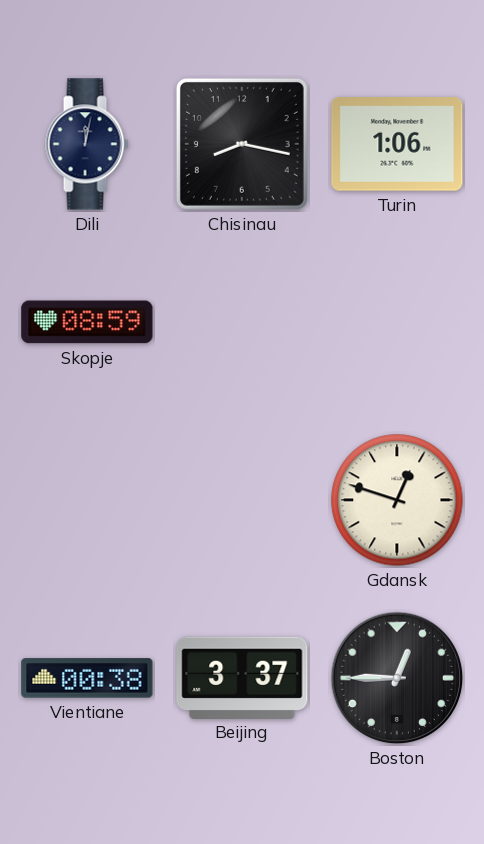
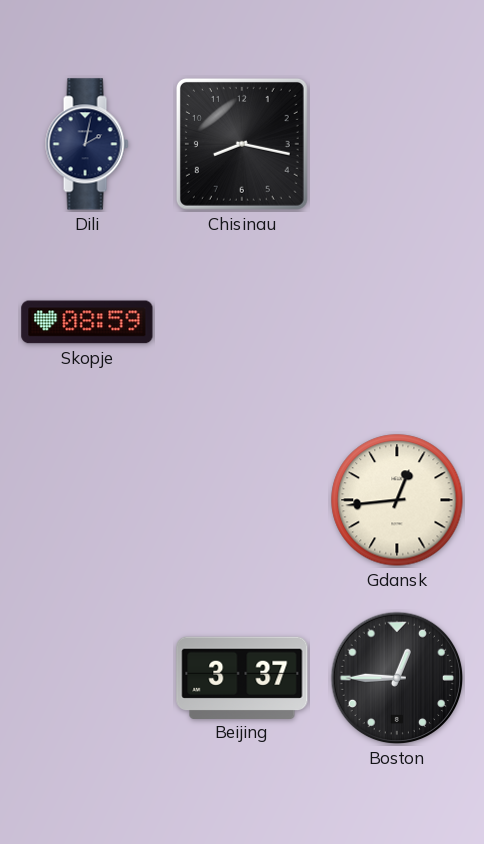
Dili: 12:02 -> 2:02 (87, 144)
Turin: 1:06 -> none (397, 145)
Gdansk: 12:48 -> 12:44 (397, 500)
Vientiane: 00:38 -> none (87, 678)
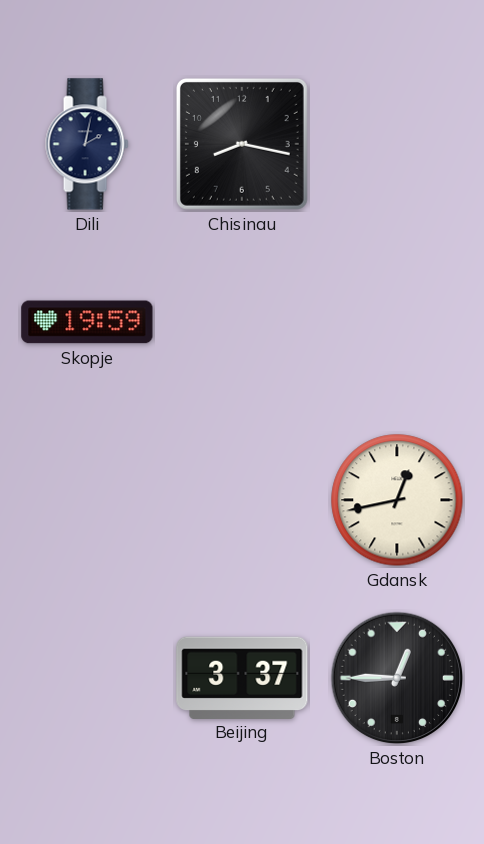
Skopje: 08:59 -> 19:59 (87, 322)
Gdansk: 12:44 -> 12:43 (397, 500)
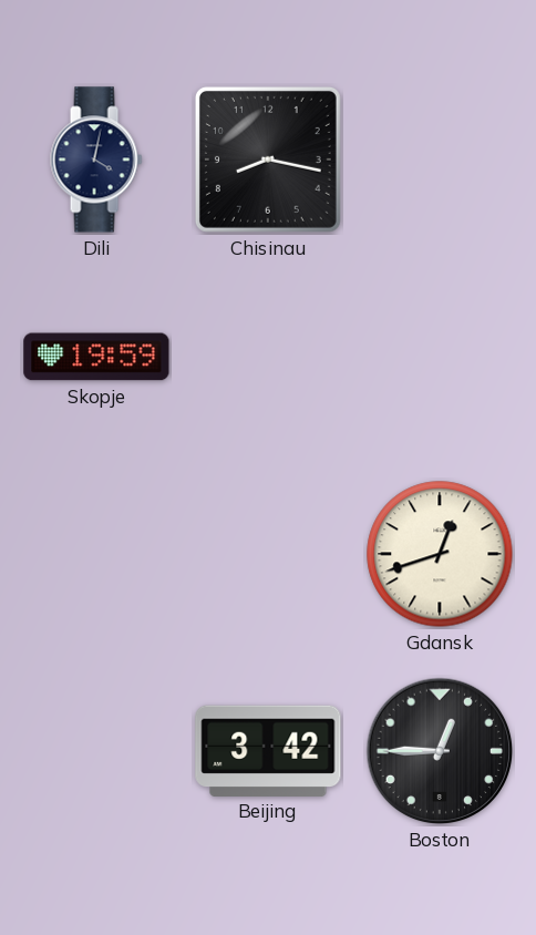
Dili: 2:02 -> 4:02 (96, 160)
Gdansk: 12:43 -> 12:42 (440, 554)
Beijing: 3:37 -> 3:42 (268, 750)
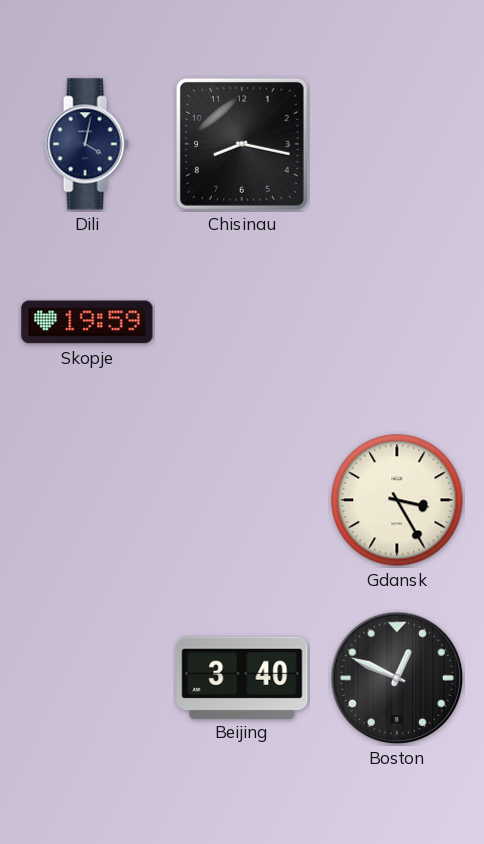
Gdansk: 12:42 -> 3:25 (397, 500)
Beijing: 3:42 -> 3:40 (242, 677)
Boston: 12:45 -> 12:49 (397, 678)
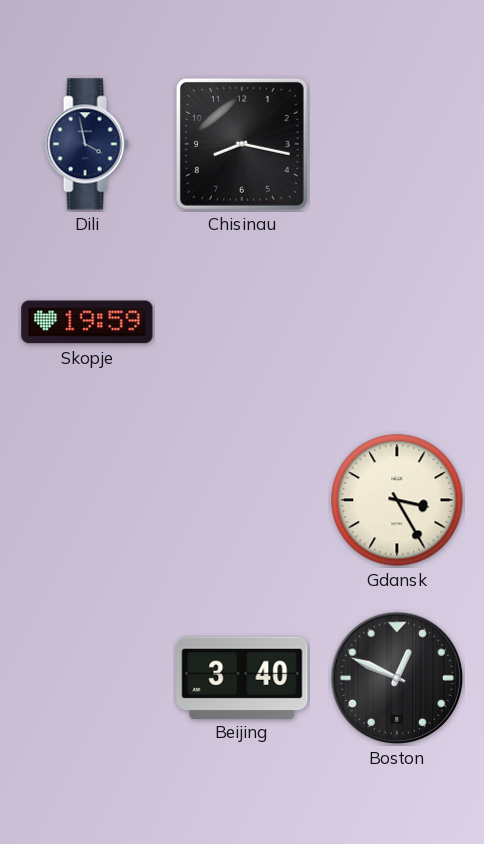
Dili: 4:02 -> 3:58 (87, 144)
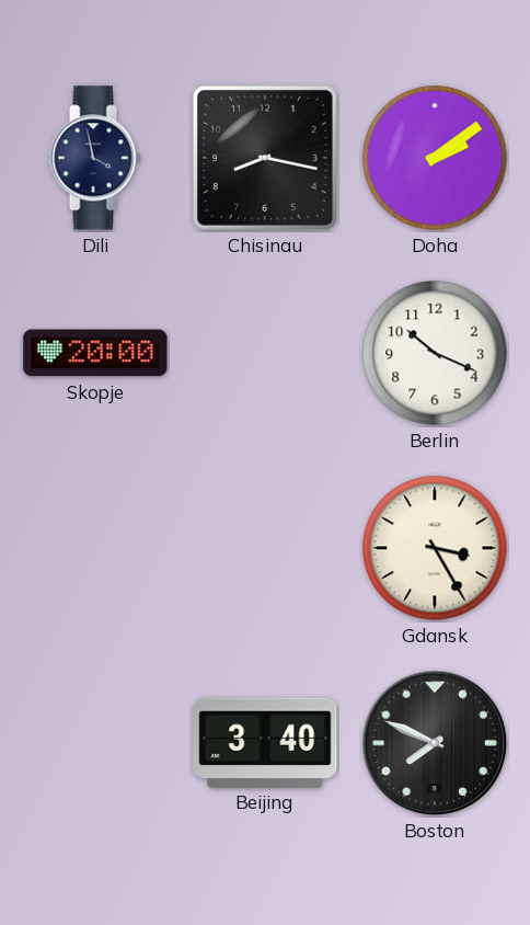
Doha: none -> 2:09 (435, 158)
Skopje: 19:59 -> 20:00 (95, 353)
Berlin: none -> 10:19 (435, 353)
Boston: 12:49 -> 7:49 (435, 743)
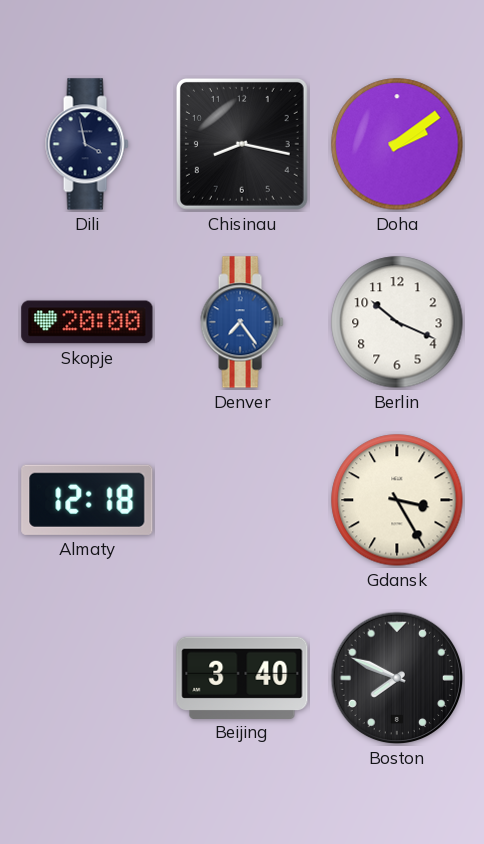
Denver: none -> 7:24 (242, 322)
Almaty: none -> 12:18 (87, 500)
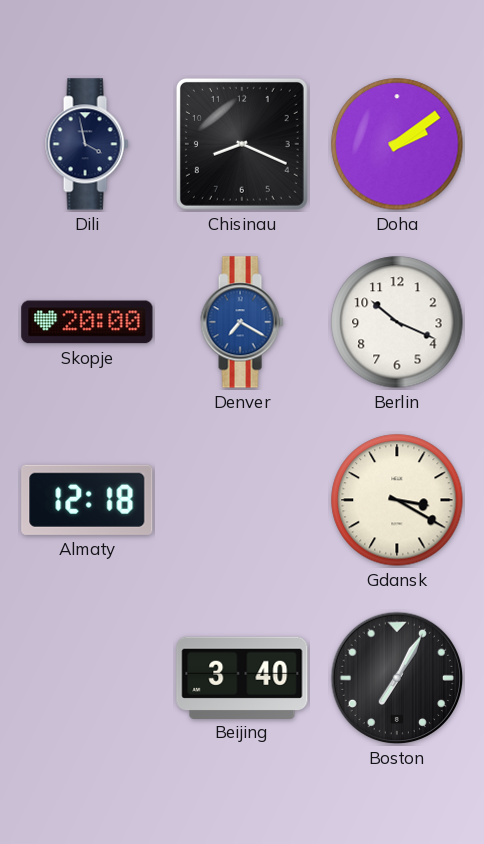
Chisinau: 8:17 -> 8:19 (242, 144)
Denver: 7:24 -> 7:20 (242, 322)
Gdansk: 3:25 -> 3:20 (397, 500)
Boston: 7:49 -> 7:05 (397, 678)
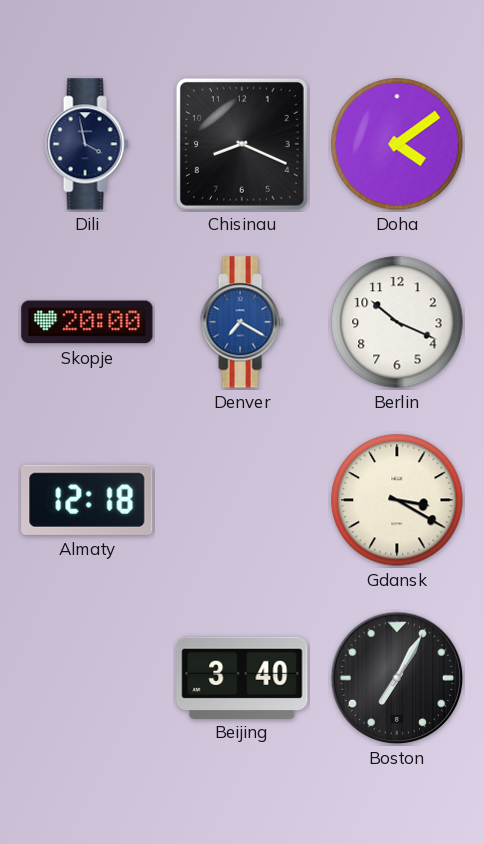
Doha: 2:09 -> 4:09 (397, 144)
